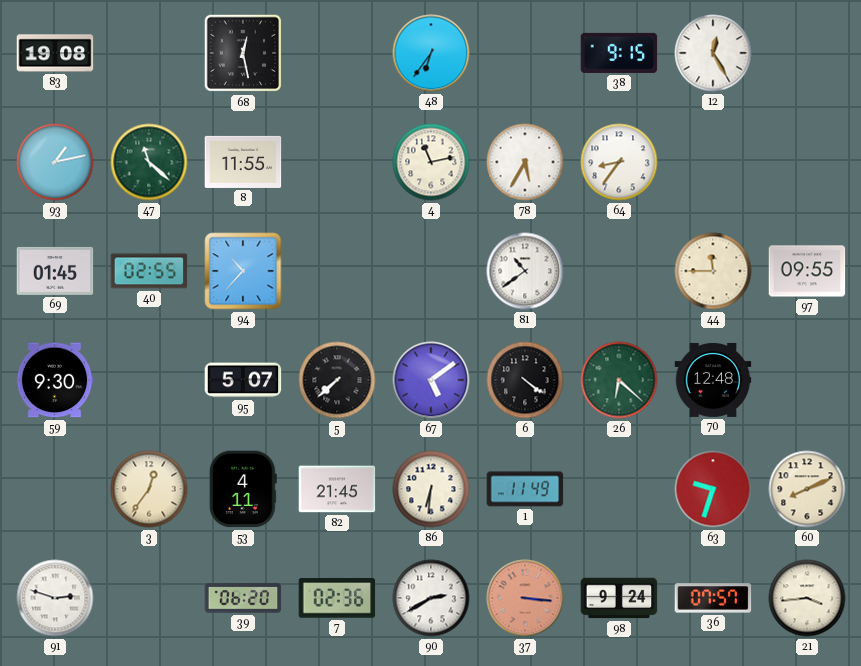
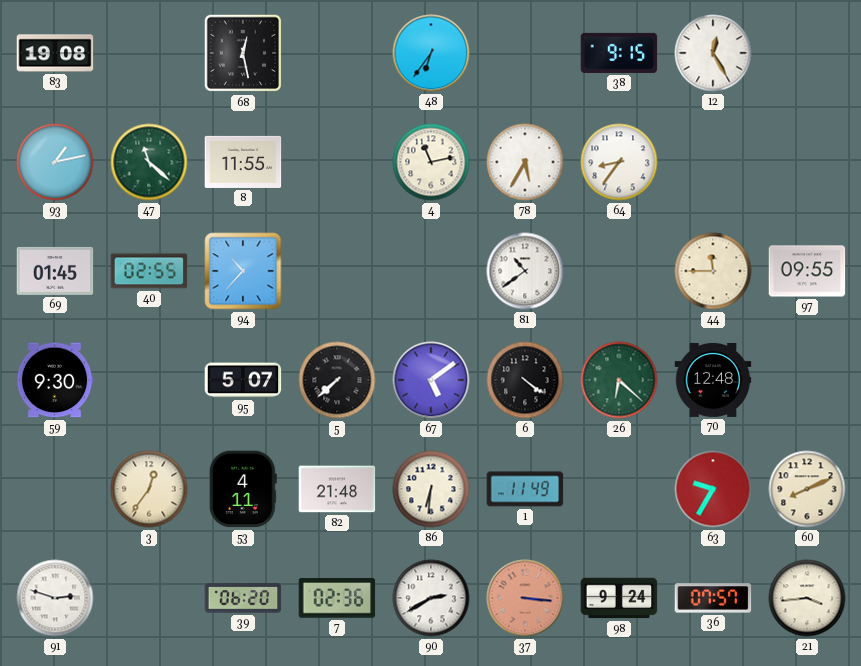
82: 21:45 -> 21:48 (337, 489)
63: 9:33 -> 9:35 (713, 489)
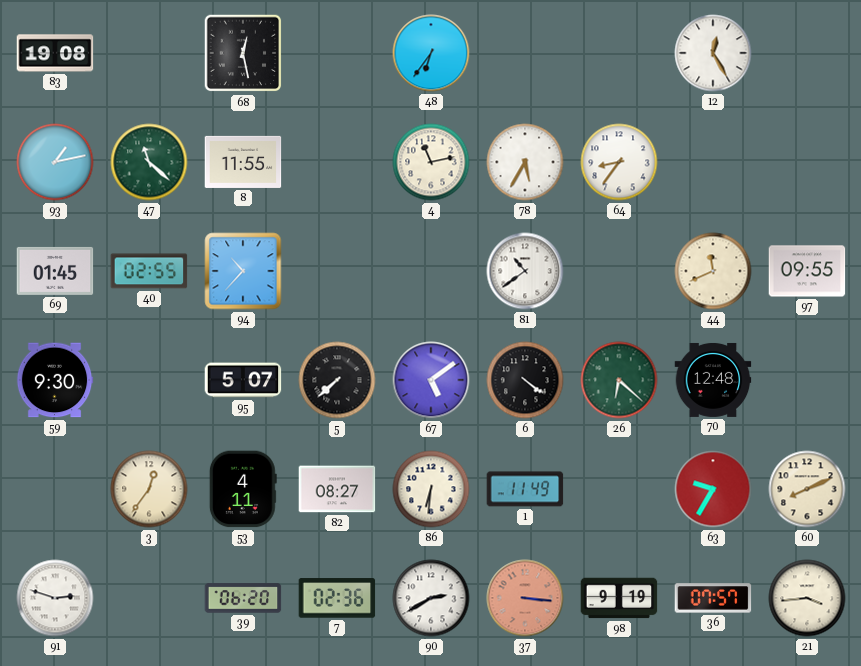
38: 9:15 -> none (619, 53)
44: 11:45 -> 11:41 (713, 271)
82: 21:48 -> 08:27 (337, 489)
98: 9:24 -> 9:19 (619, 598)
